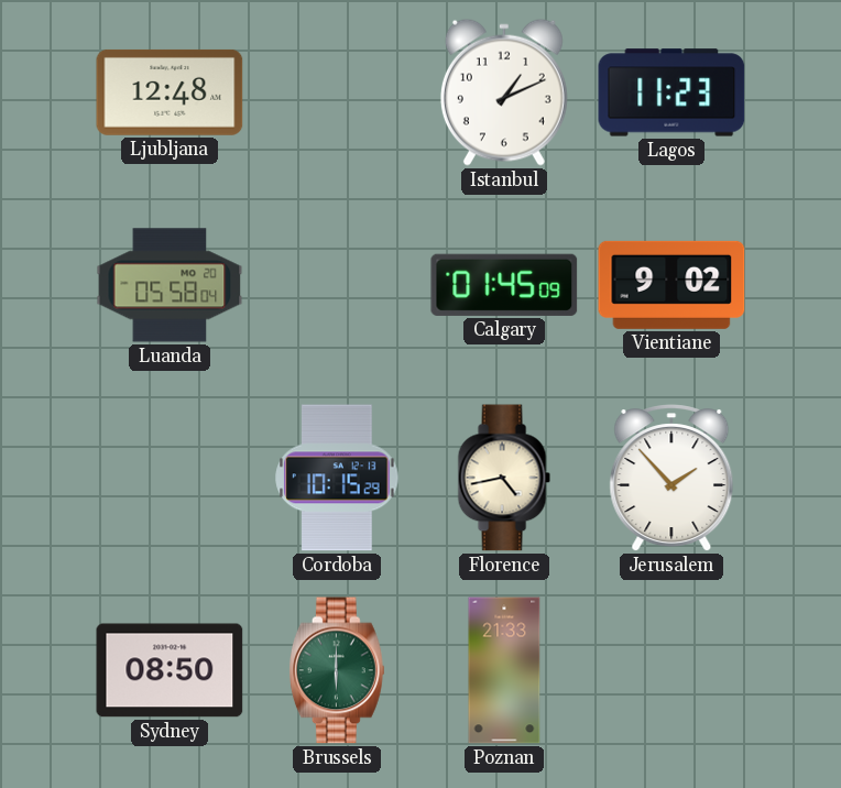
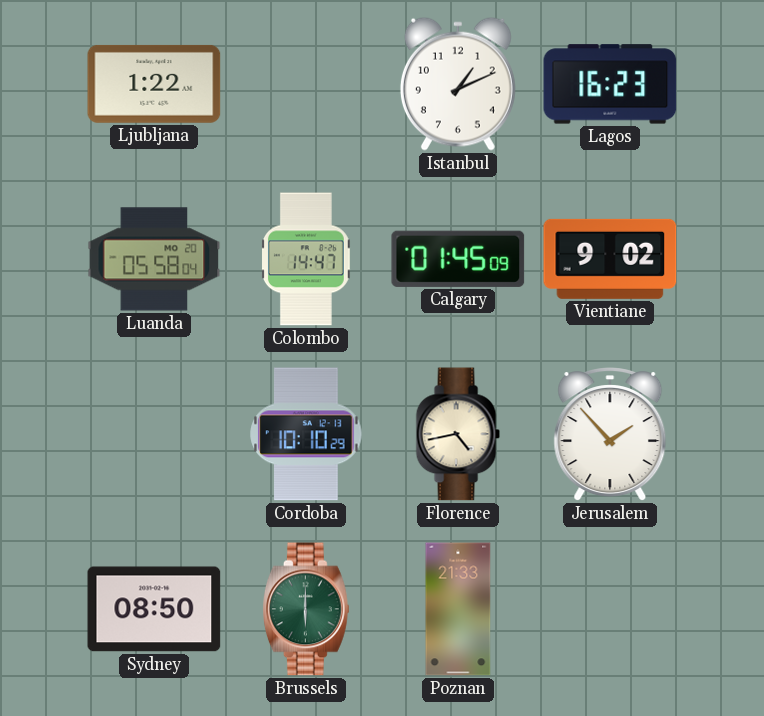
Ljubljana: 12:48 -> 1:22 (154, 84)
Lagos: 11:23 -> 16:23 (610, 84)
Colombo: none -> 14:47 (307, 259)
Cordoba: 10:15 -> 10:10 (306, 434)
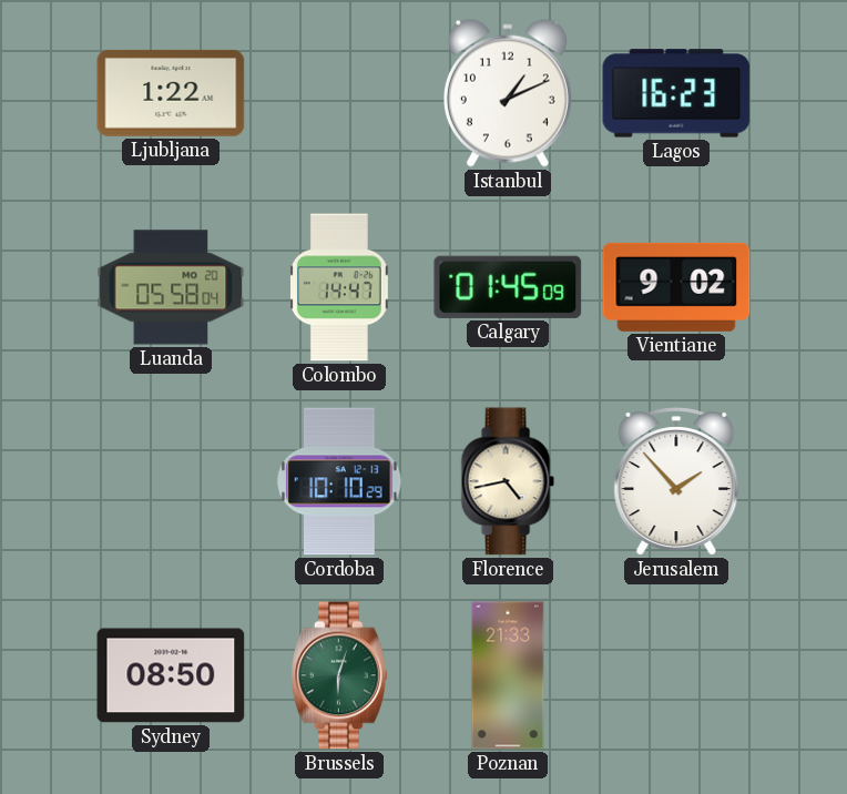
Brussels: 6:00 -> 6:03 (339, 675)
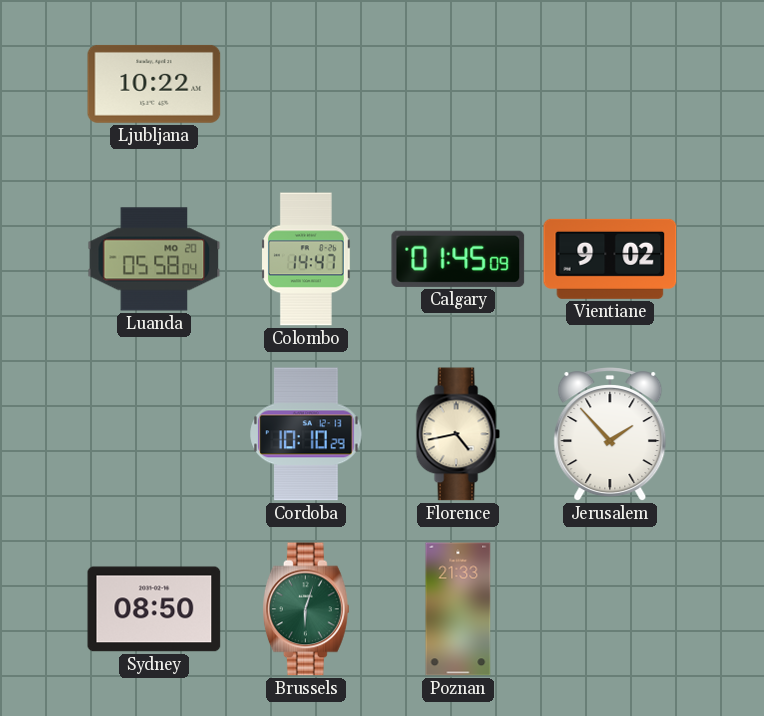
Ljubljana: 1:22 -> 10:22 (154, 84)
Istanbul: 1:11 -> none (508, 93)
Lagos: 16:23 -> none (676, 93)
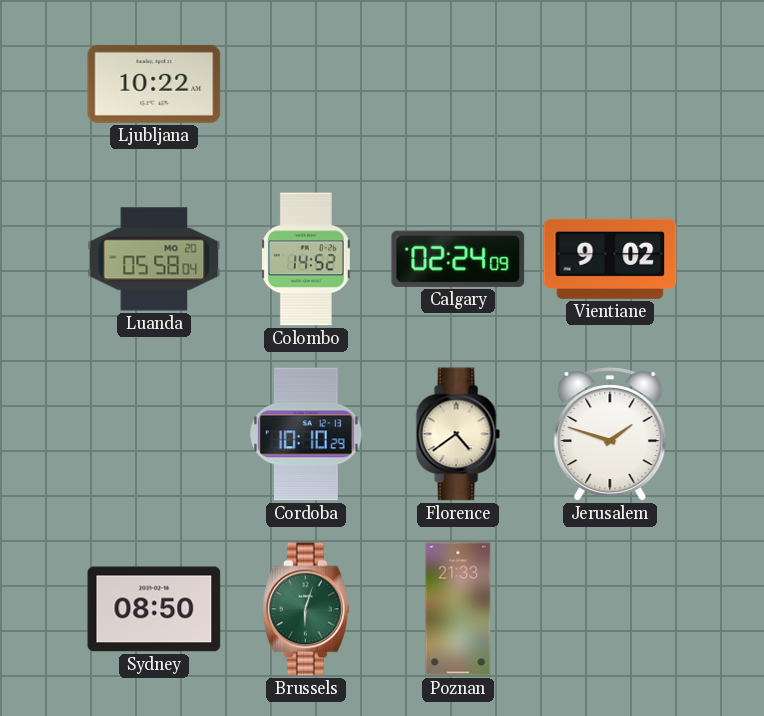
Colombo: 14:47 -> 14:52 (307, 259)
Calgary: 01:45 -> 02:24 (458, 259)
Florence: 4:43 -> 4:39 (458, 434)
Jerusalem: 1:53 -> 1:48 (610, 435)
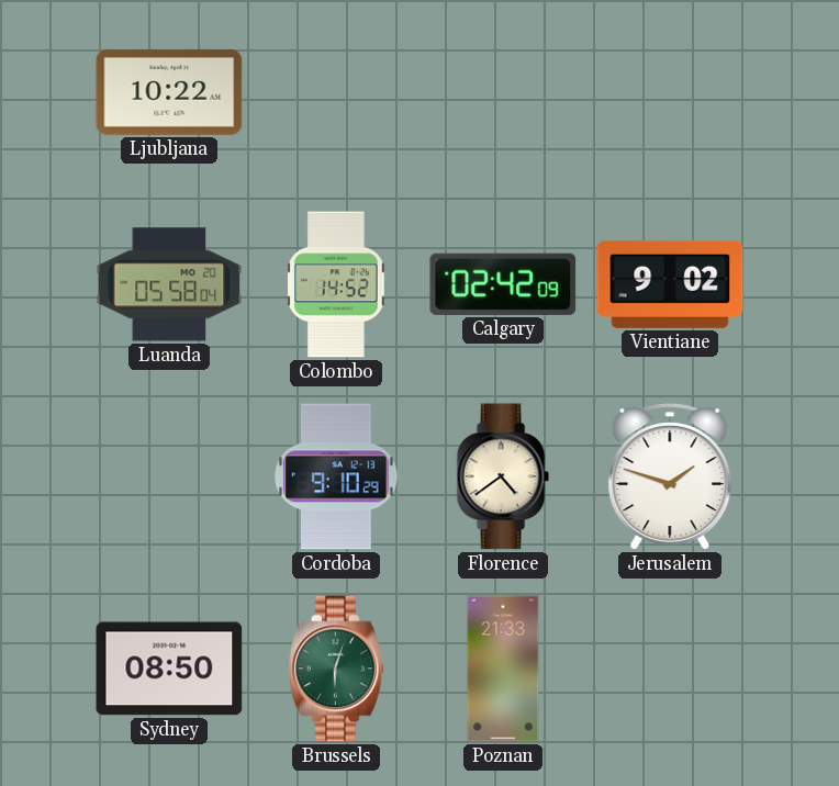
Calgary: 02:24 -> 02:42 (503, 284)
Cordoba: 10:10 -> 9:10 (336, 476)
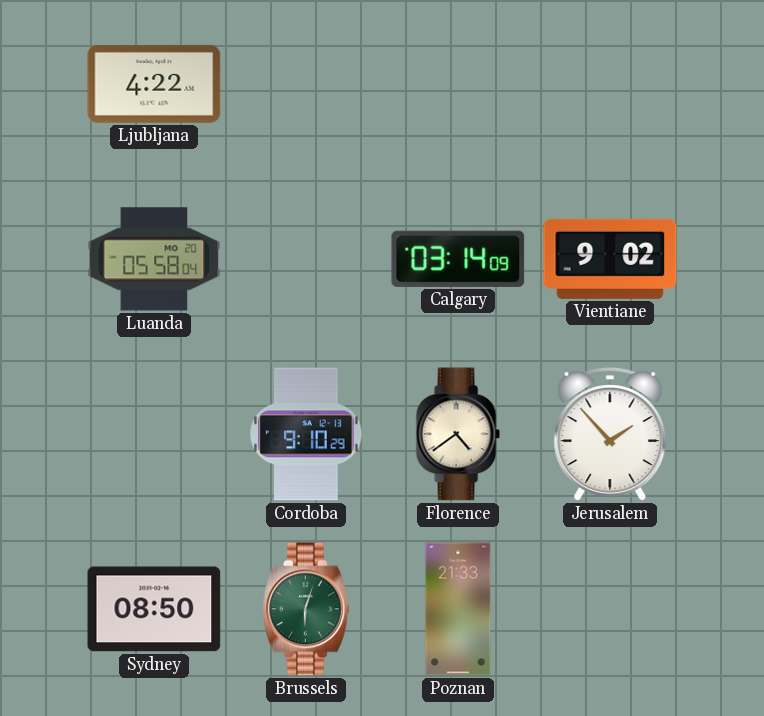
Ljubljana: 10:22 -> 4:22 (154, 84)
Colombo: 14:52 -> none (337, 284)
Calgary: 02:42 -> 03:14 (458, 259)
Jerusalem: 1:48 -> 1:53 (610, 435)
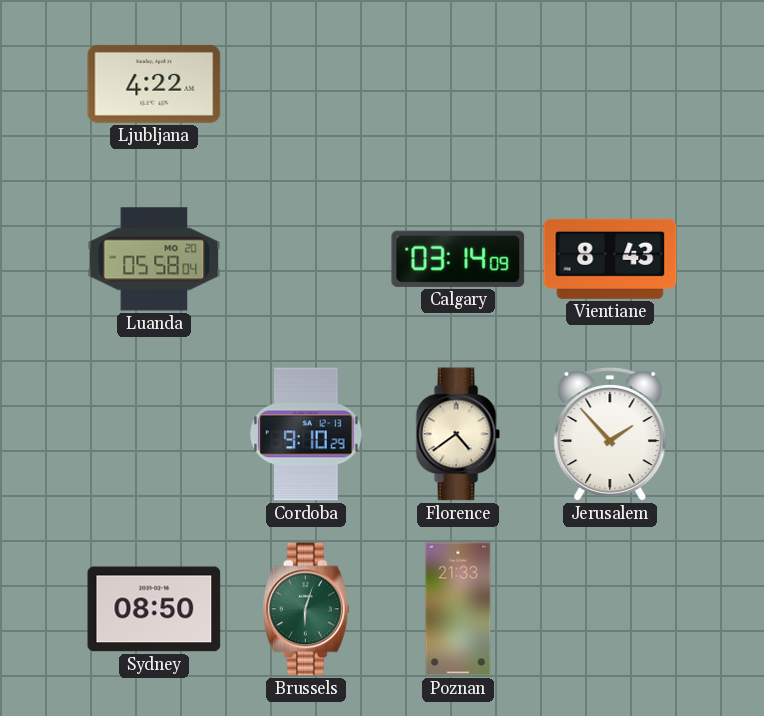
Vientiane: 9:02 -> 8:43 (610, 259)
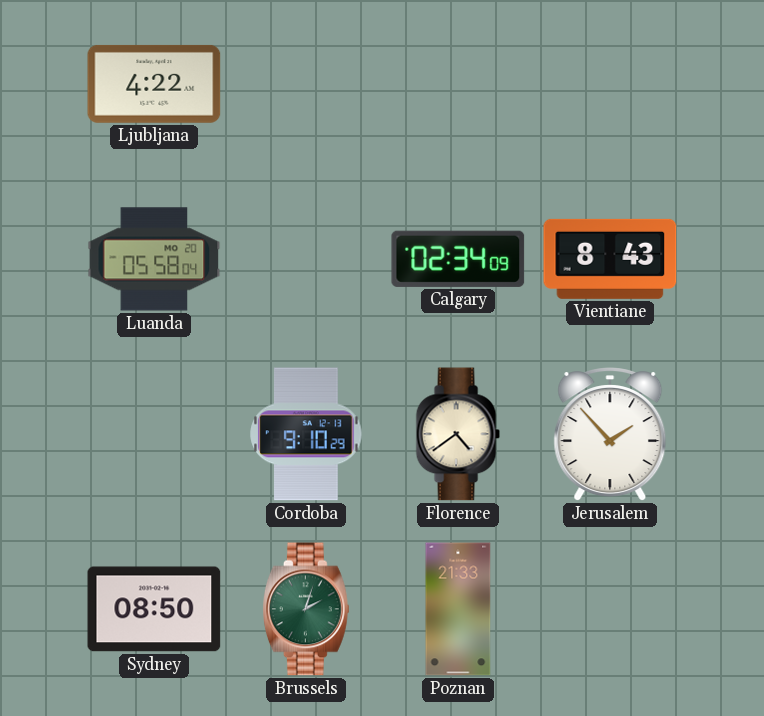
Calgary: 03:14 -> 02:34 (458, 259)
Brussels: 6:03 -> 2:03 (306, 609)
